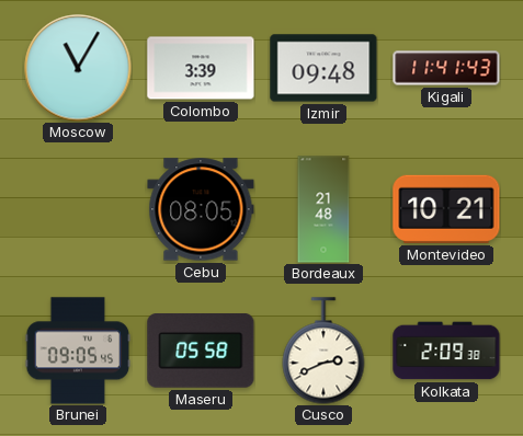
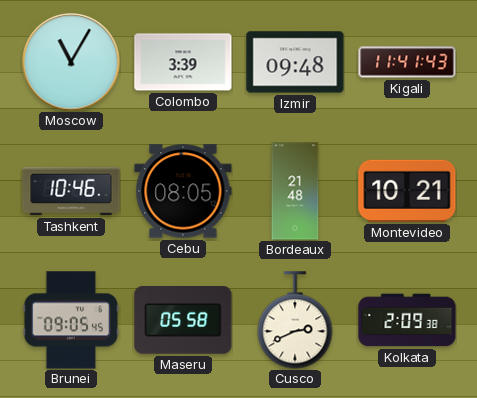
Tashkent: none -> 10:46 (71, 191)
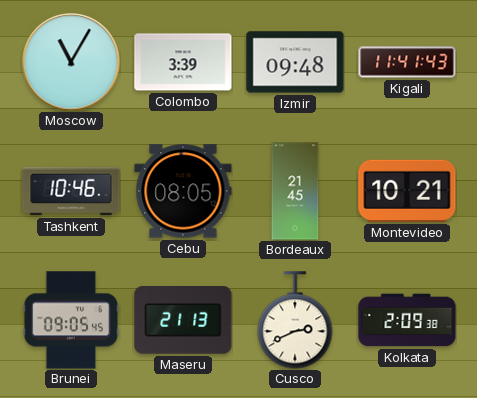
Bordeaux: 21:48 -> 21:45 (295, 191)
Maseru: 05:58 -> 21:13 (183, 320)
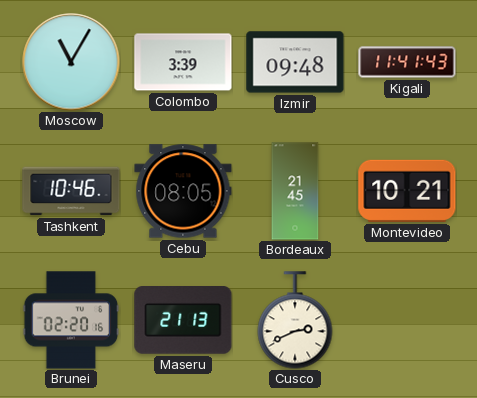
Brunei: 09:05 -> 02:20 (71, 320)
Kolkata: 2:09 -> none (407, 320)
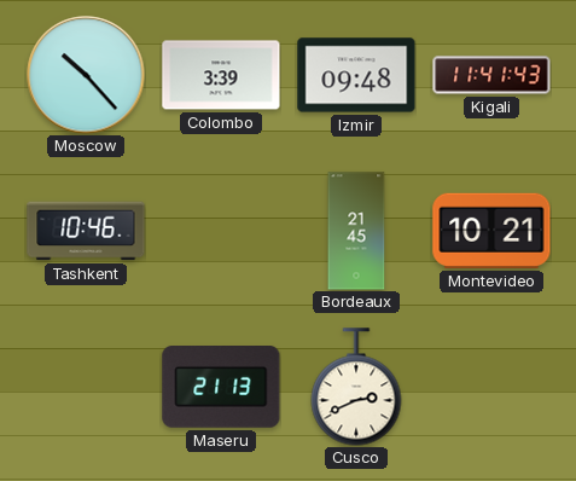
Moscow: 11:05 -> 10:23 (86, 75)
Cebu: 08:05 -> none (183, 191)
Brunei: 02:20 -> none (71, 320)
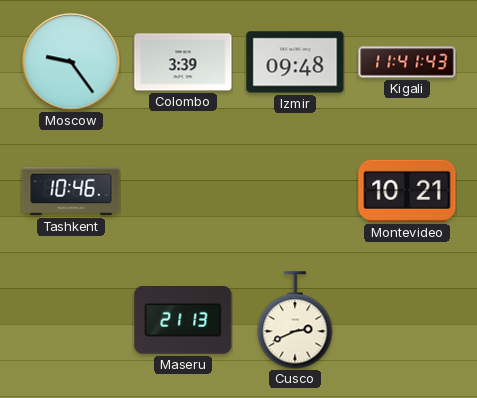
Moscow: 10:23 -> 9:24 (71, 62)
Bordeaux: 21:45 -> none (356, 231)
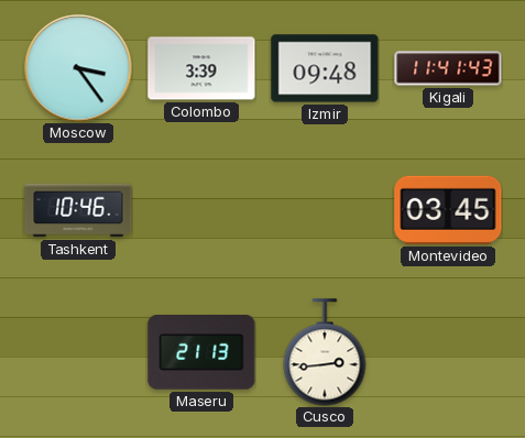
Moscow: 9:24 -> 3:24 (78, 68)
Montevideo: 10:21 -> 03:45 (448, 210)
Cusco: 2:41 -> 2:44 (325, 352)
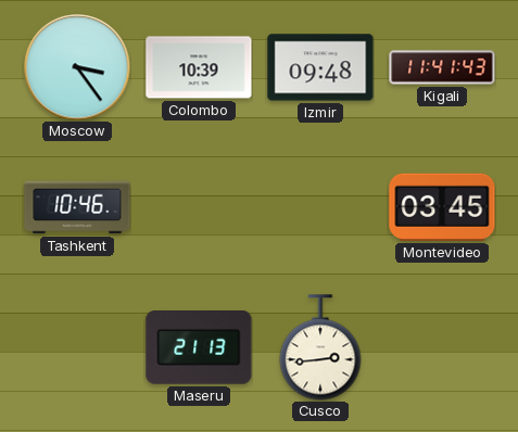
Colombo: 3:39 -> 10:39 (199, 67)
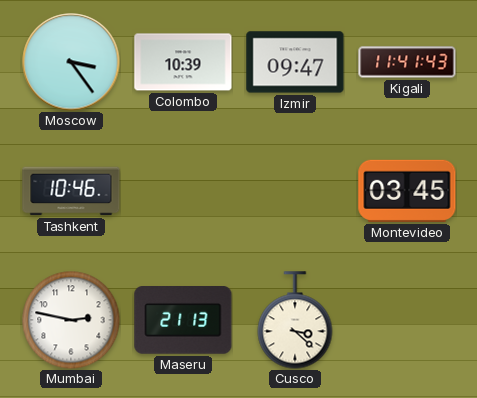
Izmir: 09:48 -> 09:47 (295, 62)
Mumbai: none -> 2:47 (71, 320)
Cusco: 2:44 -> 3:22 (295, 320)
